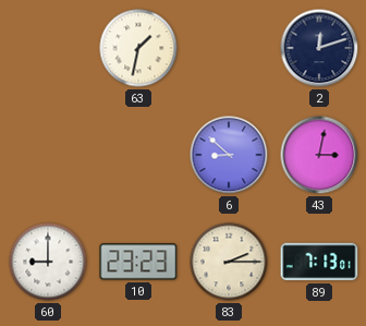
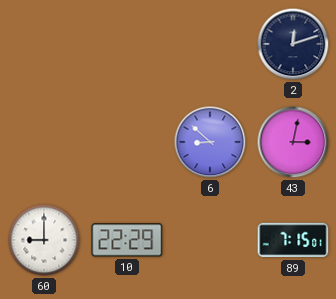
63: 1:32 -> none (138, 48)
10: 23:23 -> 22:29 (127, 240)
83: 2:15 -> none (229, 262)
89: 7:13 -> 7:15 (293, 240)
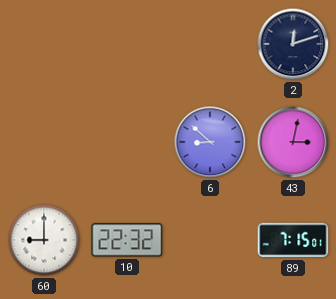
10: 22:29 -> 22:32 (127, 240)
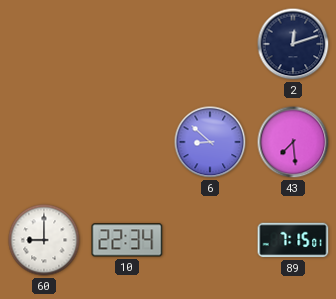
43: 3:02 -> 7:29 (293, 142)
10: 22:32 -> 22:34 (127, 240)
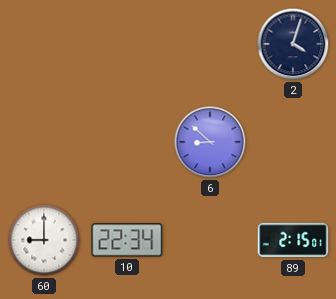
2: 12:12 -> 4:03 (293, 44)
43: 7:29 -> none (293, 142)
89: 7:15 -> 2:15 (293, 240)
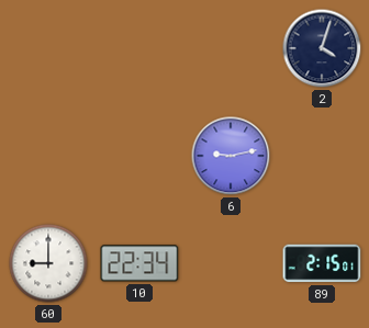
6: 8:52 -> 9:13 (231, 156)
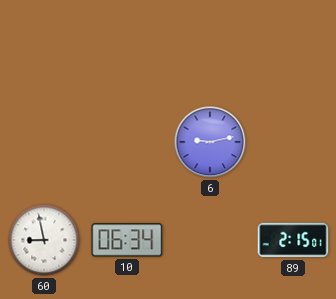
2: 4:03 -> none (322, 48)
60: 9:00 -> 8:58 (44, 240)
10: 22:34 -> 06:34 (127, 240)
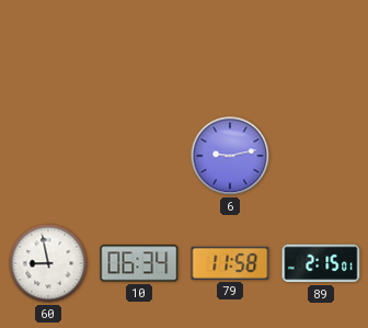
79: none -> 11:58 (230, 263)
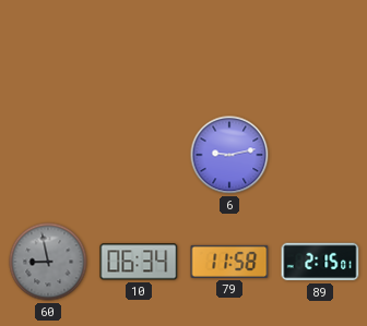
60 dial: white -> grey (48, 262)
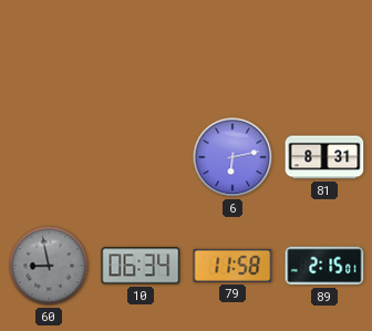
6: 9:13 -> 6:13 (232, 157)
81: none -> 8:31 (324, 157)
